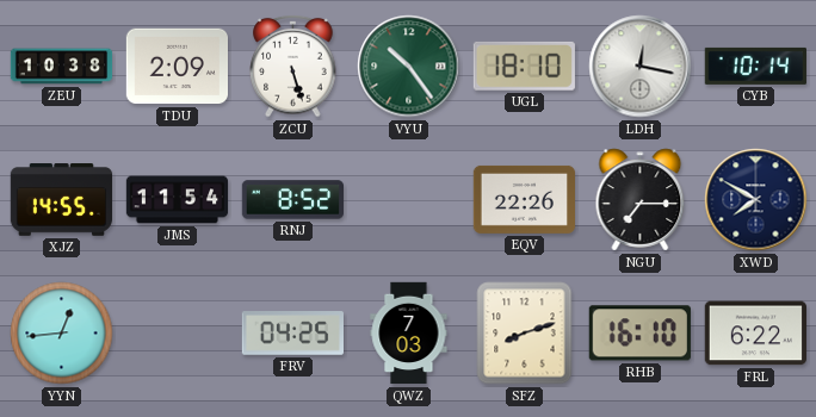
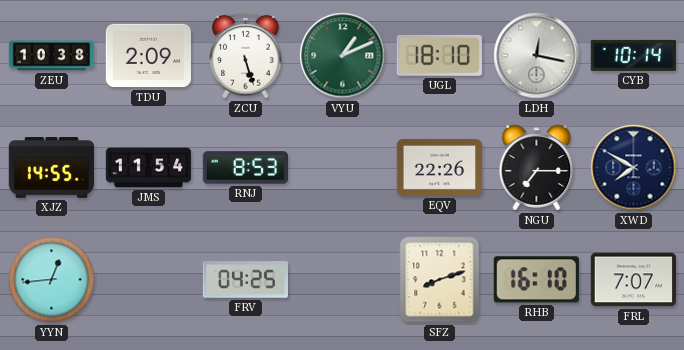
VYU: 10:24 -> 1:11 (343, 56)
RNJ: 8:52 -> 8:53 (245, 168)
QWZ: 7:03 -> none (409, 334)
FRL: 6:22 -> 7:07 (633, 280)
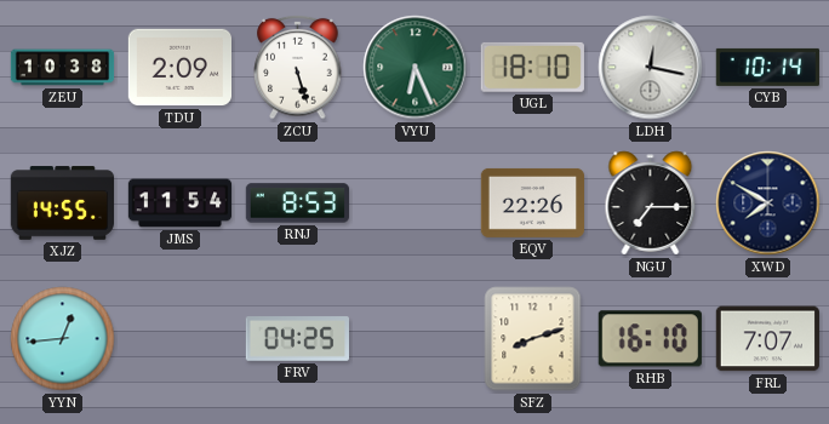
VYU: 1:11 -> 6:26 (416, 68)
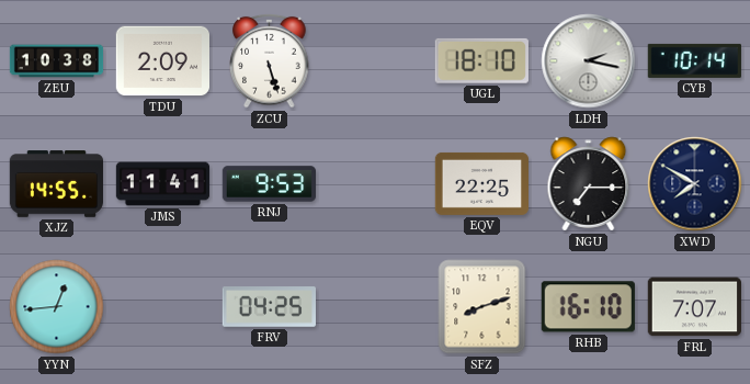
VYU: 6:26 -> none (416, 68)
LDH: 12:17 -> 2:17 (589, 61)
JMS: 11:54 -> 11:41 (163, 184)
RNJ: 8:53 -> 9:53 (269, 184)
EQV: 22:26 -> 22:25 (481, 183)
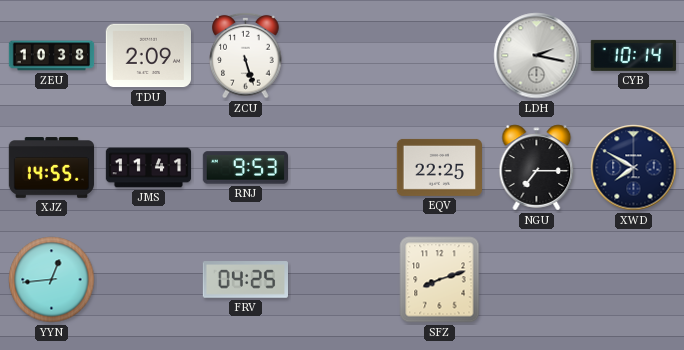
UGL: 18:10 -> none (481, 60)
RHB: 16:10 -> none (588, 307)
FRL: 7:07 -> none (694, 307)
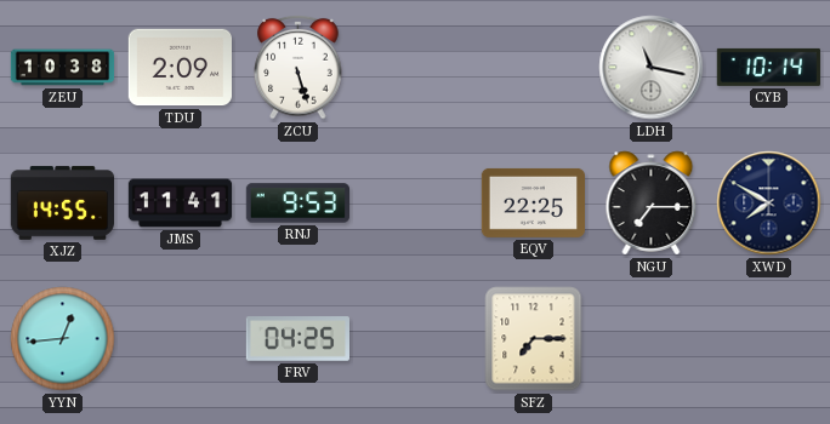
LDH: 2:17 -> 11:17 (652, 68)
SFZ: 8:12 -> 7:15 (534, 339)
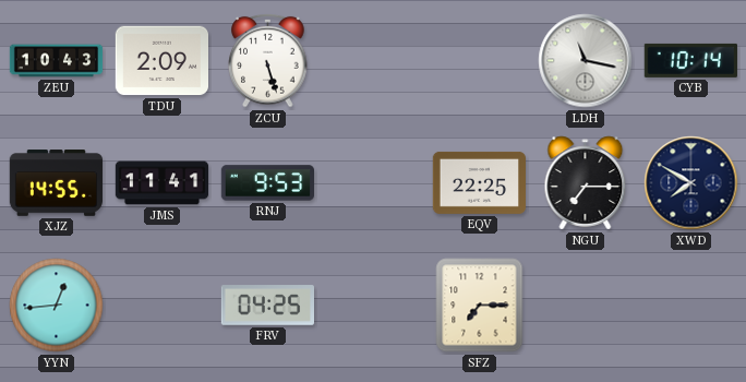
ZEU: 10:38 -> 10:43 (57, 61)
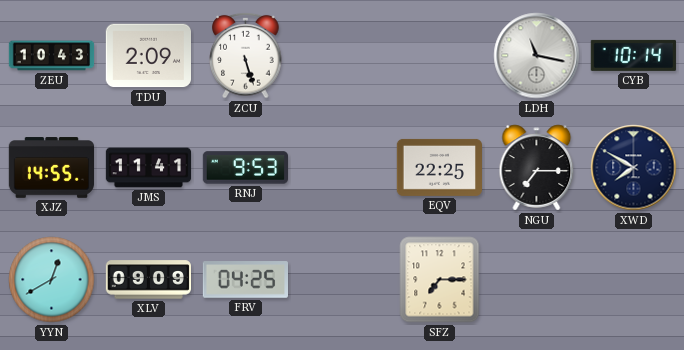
YYN: 12:44 -> 12:40 (52, 280)
XLV: none -> 09:09 (148, 280)
